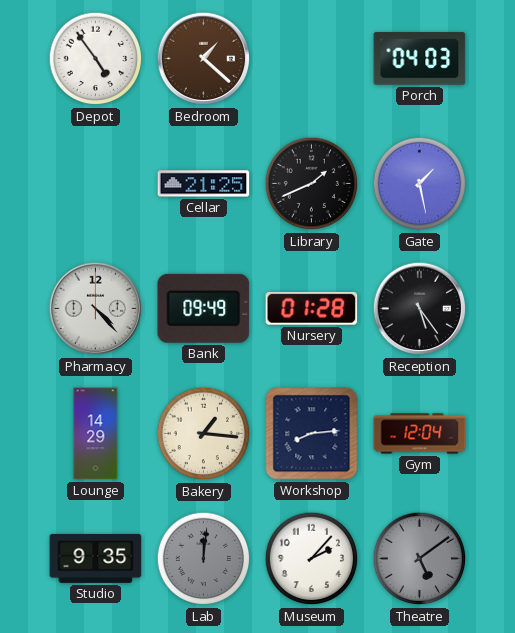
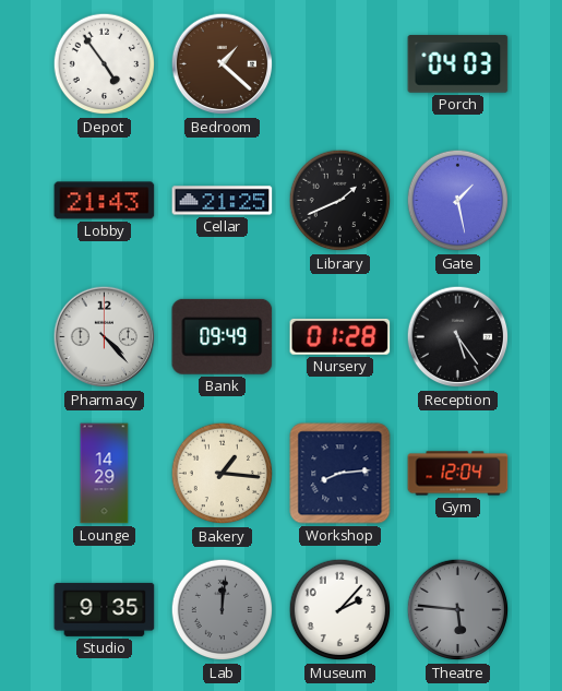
Lobby: none -> 21:43 (105, 201)
Theatre: 5:09 -> 5:46 (458, 610)
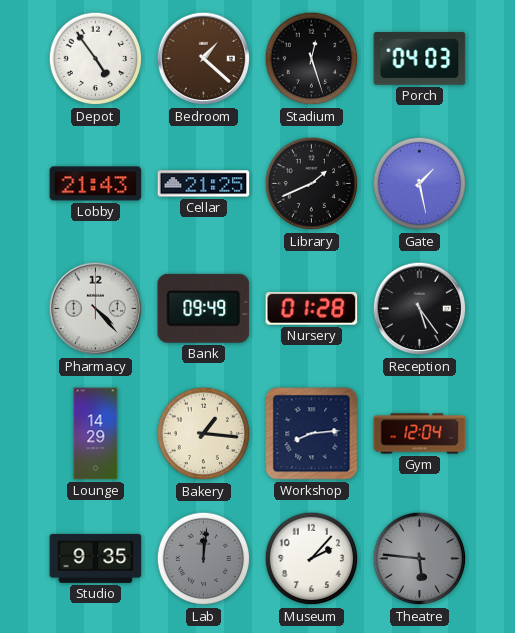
Stadium: none -> 12:27 (312, 59)
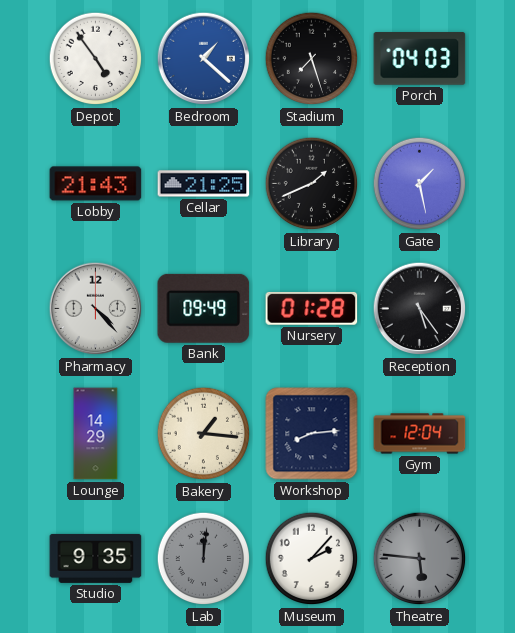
Bedroom dial: brown -> blue (204, 59)
Stadium: 12:27 -> 7:27 (312, 59)
